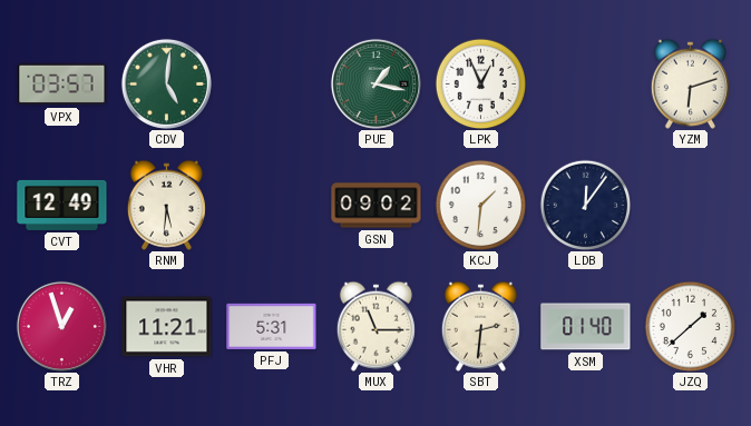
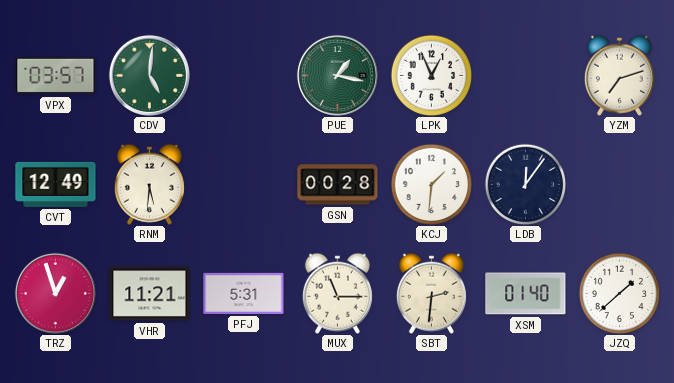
YZM: 6:12 -> 7:12 (619, 75)
GSN: 09:02 -> 00:28 (338, 185)
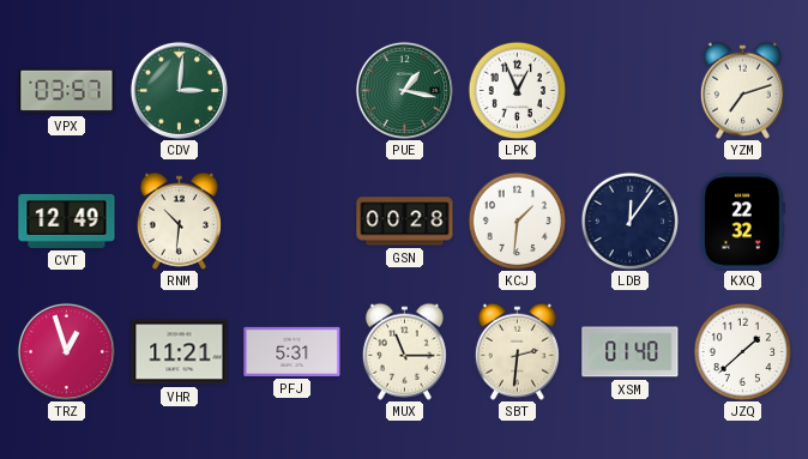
CDV: 5:01 -> 3:01 (179, 90)
RNM: 5:31 -> 10:31 (179, 221)
KXQ: none -> 22:32 (742, 222)
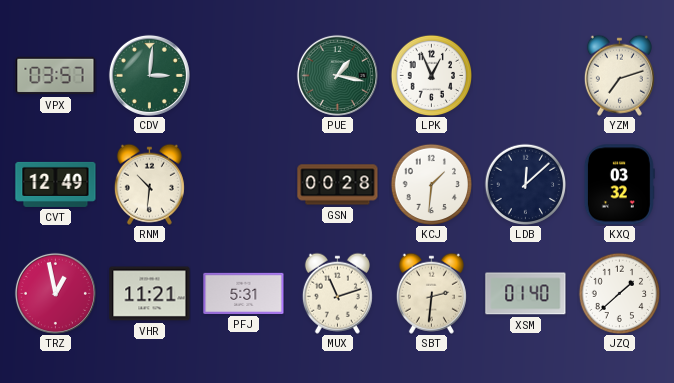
LDB: 12:06 -> 12:08 (525, 184)
KXQ: 22:32 -> 03:32 (619, 185)
TRZ: 12:57 -> 12:58 (55, 293)
MUX: 11:15 -> 11:12 (337, 293)
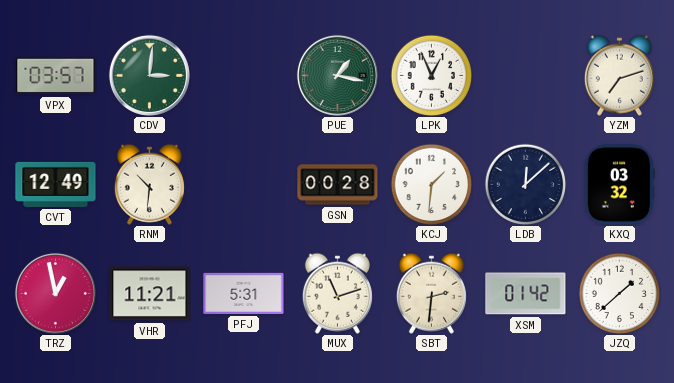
XSM: 01:40 -> 01:42 (526, 294)
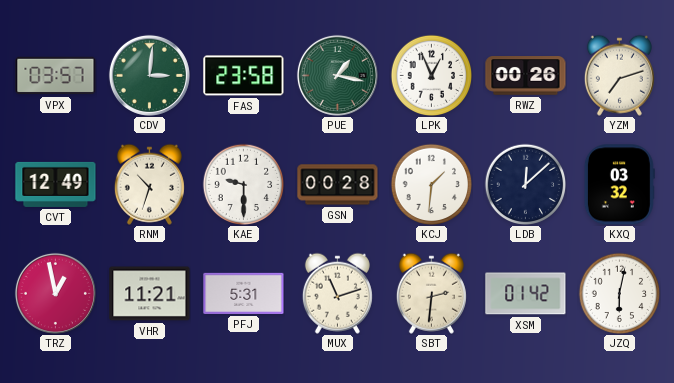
FAS: none -> 23:58 (244, 76)
RWZ: none -> 00:26 (526, 76)
RNM: 10:31 -> 10:33 (149, 184)
KAE: none -> 9:30 (243, 184)
JZQ: 1:38 -> 6:02 (619, 293)
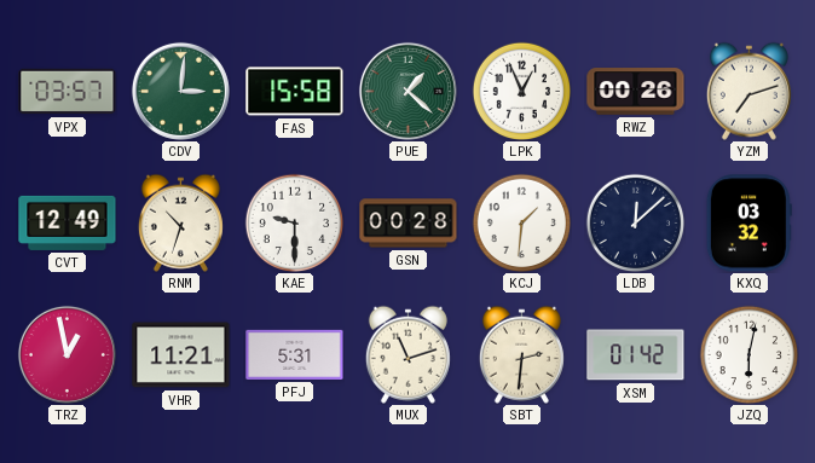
FAS: 23:58 -> 15:58 (295, 92)
PUE: 1:17 -> 1:22 (407, 91)
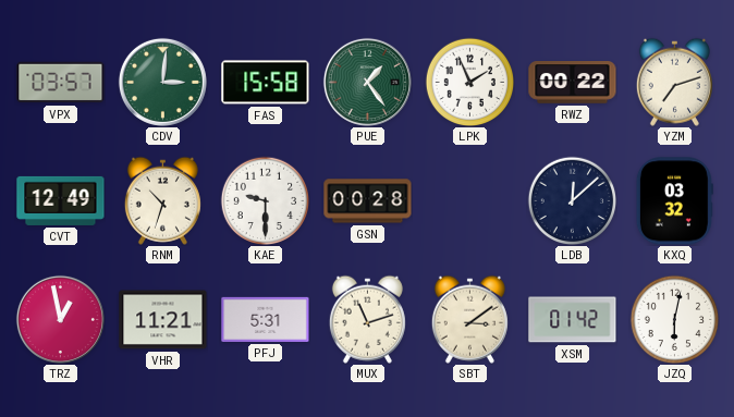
PUE: 1:22 -> 1:24 (367, 82)
LPK: 12:56 -> 1:56 (469, 82)
RWZ: 00:26 -> 00:22 (573, 83)
KCJ: 1:31 -> none (521, 222)
SBT: 2:31 -> 3:09 (469, 319)
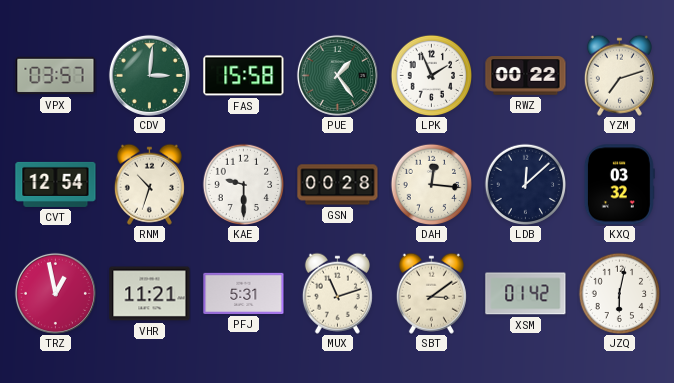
CVT: 12:49 -> 12:54 (56, 184)
DAH: none -> 12:16 (431, 184)
